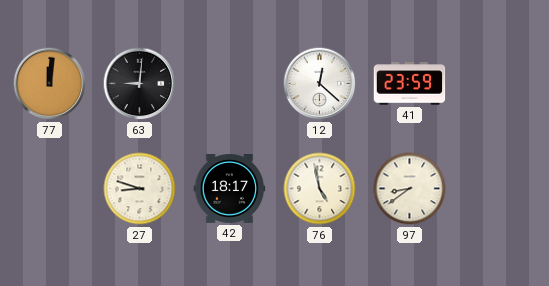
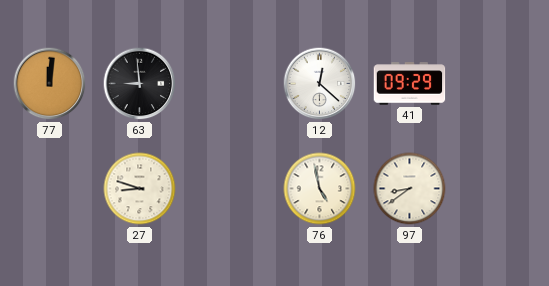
63: 9:01 -> 8:59 (140, 84)
41: 23:59 -> 09:29 (410, 84)
42: 18:17 -> none (230, 189)
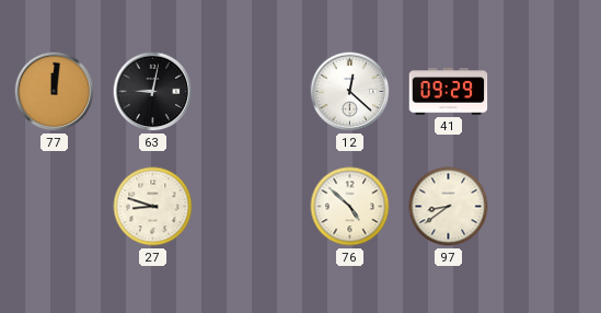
63: 8:59 -> 9:02 (153, 92)
76: 4:58 -> 4:52 (350, 207)
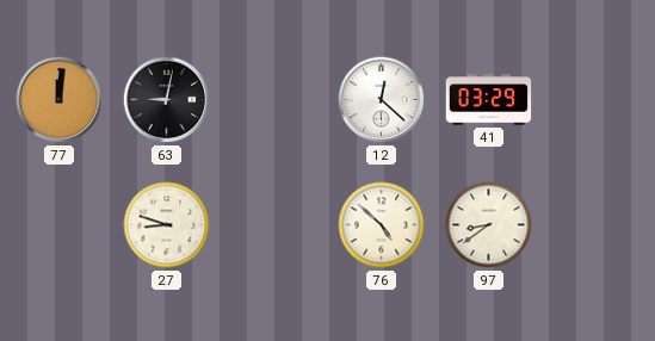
41: 09:29 -> 03:29 (489, 100)
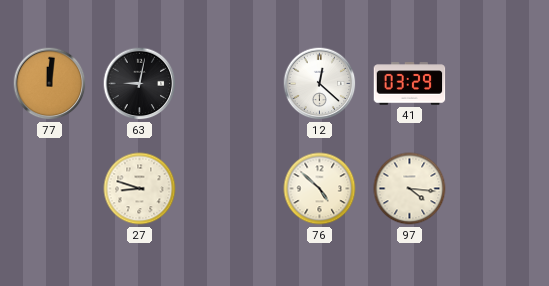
97: 8:39 -> 4:16 (410, 189)
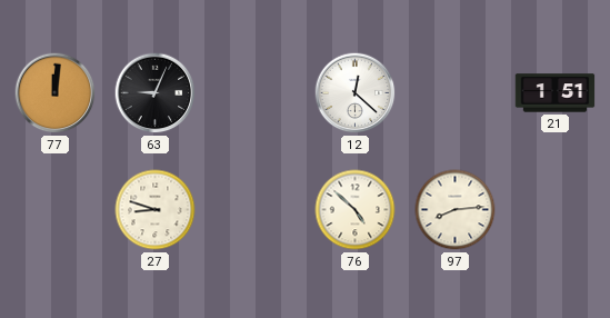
63: 9:02 -> 9:04 (156, 93)
41: 03:29 -> none (410, 84)
21: none -> 1:51 (556, 93)
97: 4:16 -> 8:14 (456, 210)
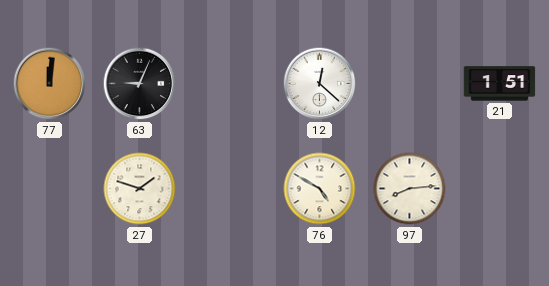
27: 8:48 -> 1:48 (140, 189)
76: 4:52 -> 4:50 (320, 189)
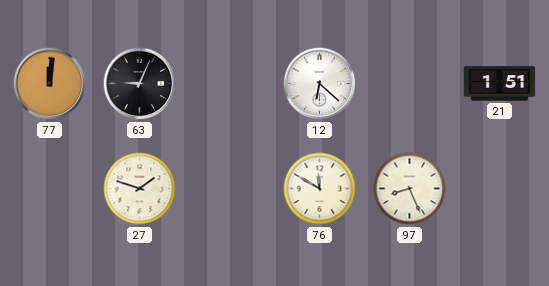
12: 12:22 -> 6:22 (320, 84)
76: 4:50 -> 11:50 (320, 189)
97: 8:14 -> 8:26 (410, 189)
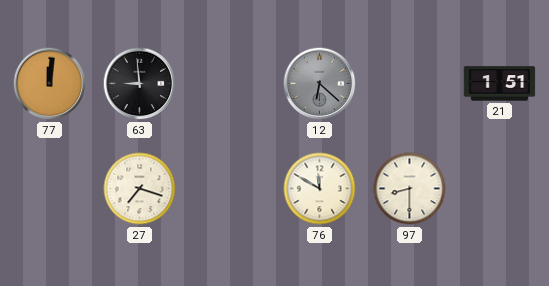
63: 9:04 -> 8:59 (140, 84)
12 dial: white -> grey (320, 84)
27: 1:48 -> 7:18 (140, 189)
97: 8:26 -> 8:30 (410, 189)
